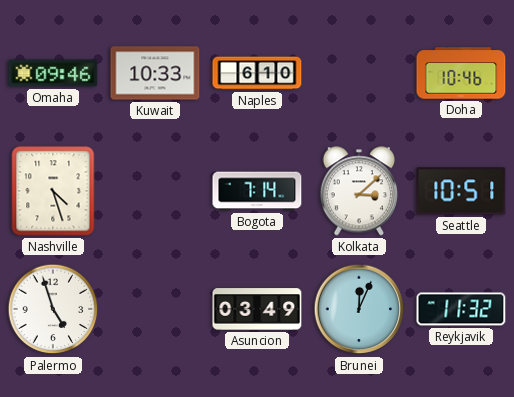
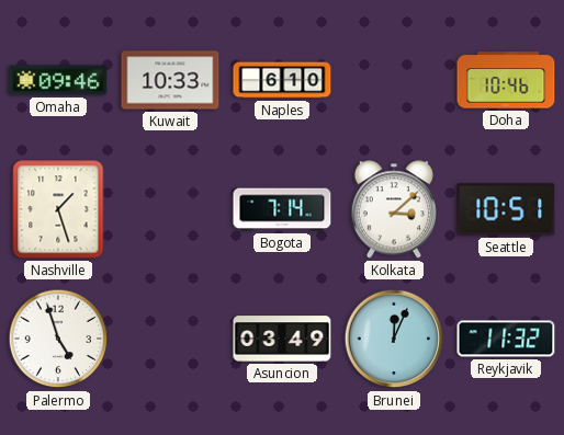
Nashville: 4:27 -> 1:27 (58, 209)
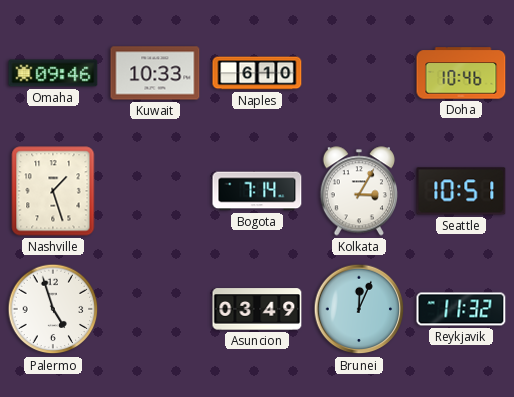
Kolkata: 3:08 -> 3:05 (358, 191)
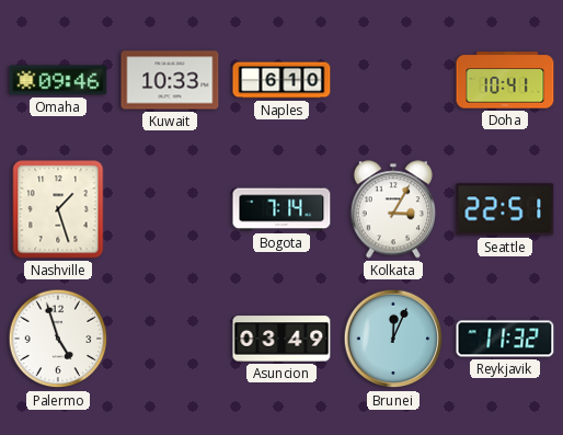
Doha: 10:46 -> 10:41 (505, 80)
Seattle: 10:51 -> 22:51 (505, 209)
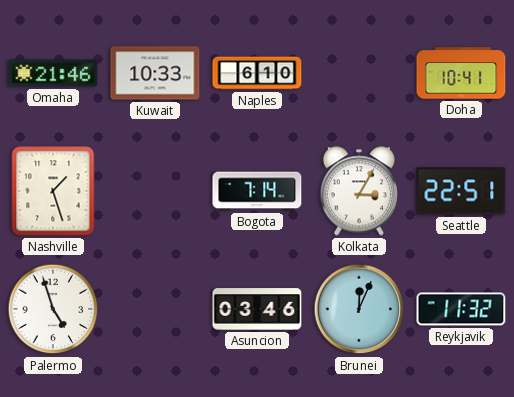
Omaha: 09:46 -> 21:46 (53, 73)
Asuncion: 03:49 -> 03:46 (257, 309)
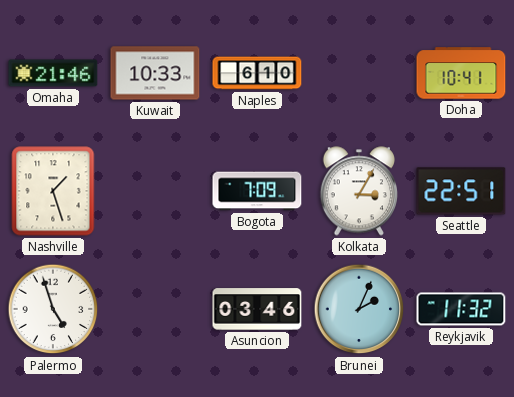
Bogota: 7:14 -> 7:09 (257, 191)
Brunei: 12:04 -> 2:04 (359, 309)
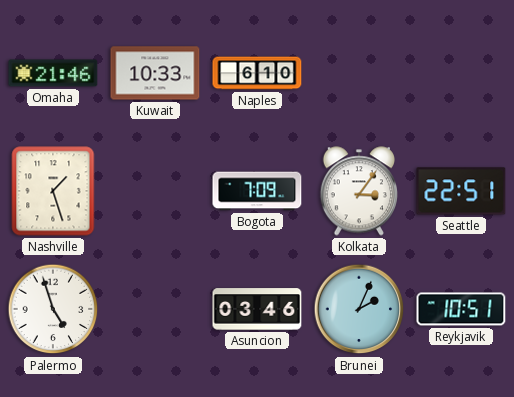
Doha: 10:41 -> none (461, 73)
Kolkata: 3:05 -> 3:06 (358, 191)
Reykjavik: 11:32 -> 10:51 (461, 309)
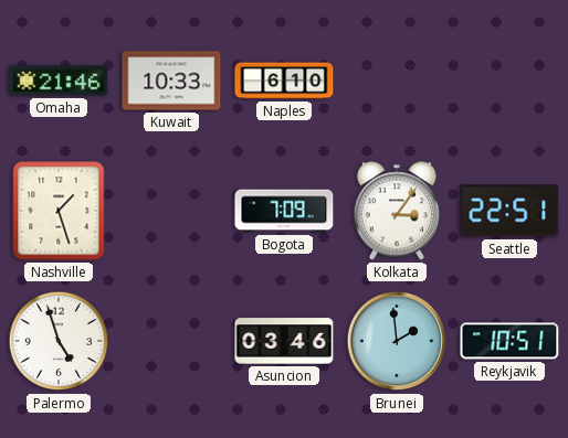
Brunei: 2:04 -> 1:59 (397, 341)
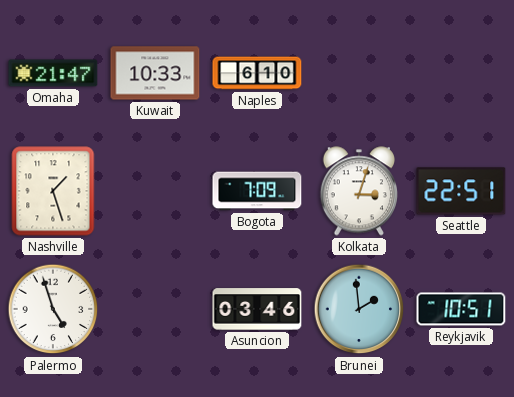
Omaha: 21:46 -> 21:47 (53, 73)
Kolkata: 3:06 -> 3:03 (358, 191)
